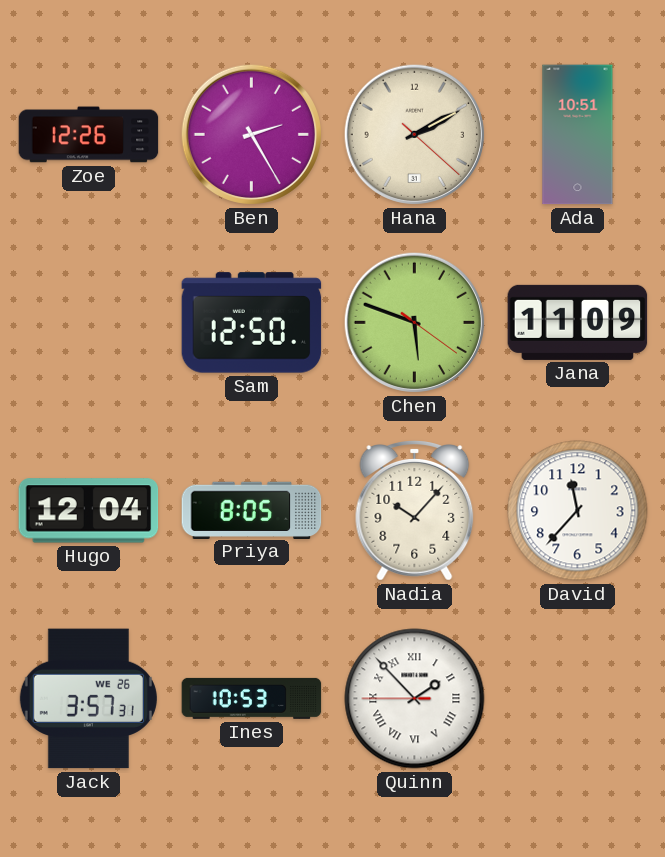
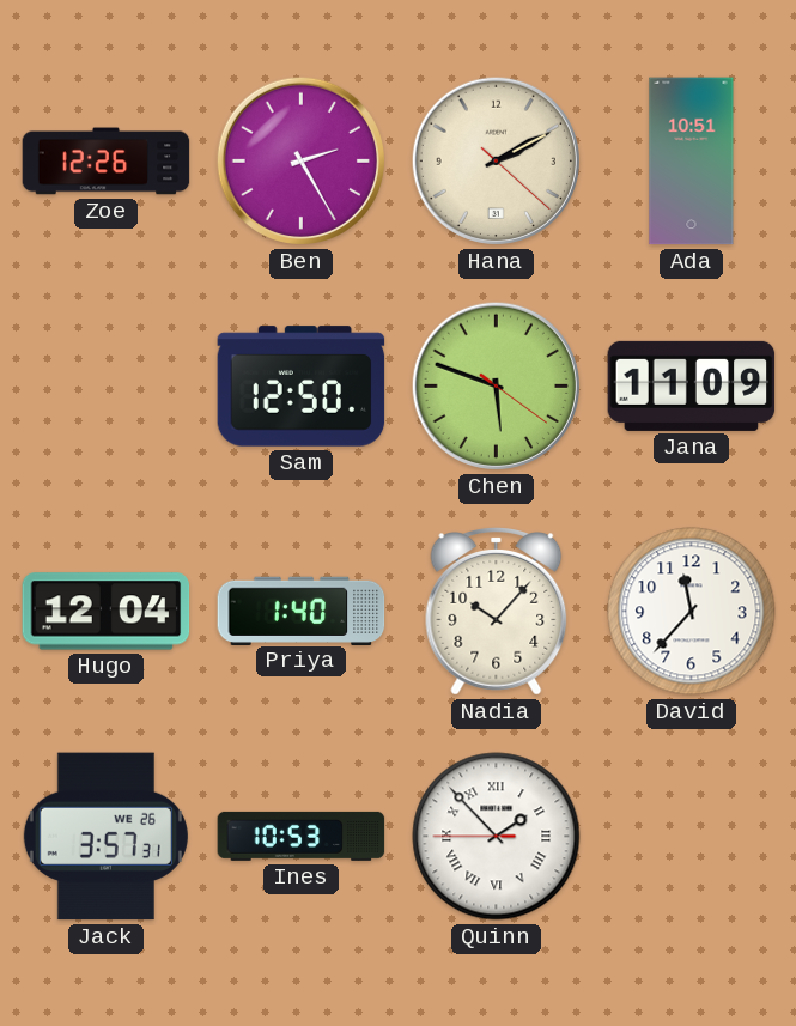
Priya: 8:05 -> 1:40 (302, 611)
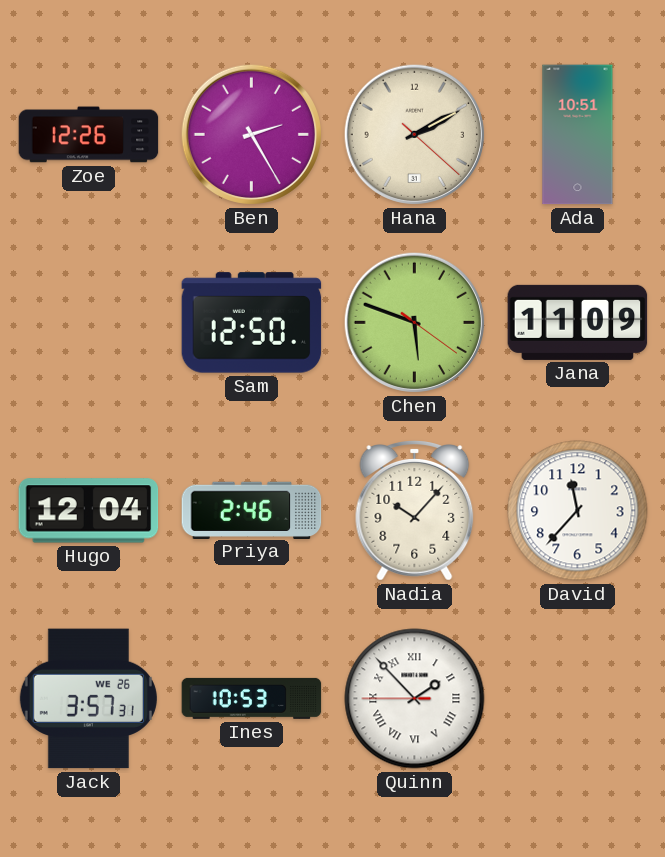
Priya: 1:40 -> 2:46 (252, 510)
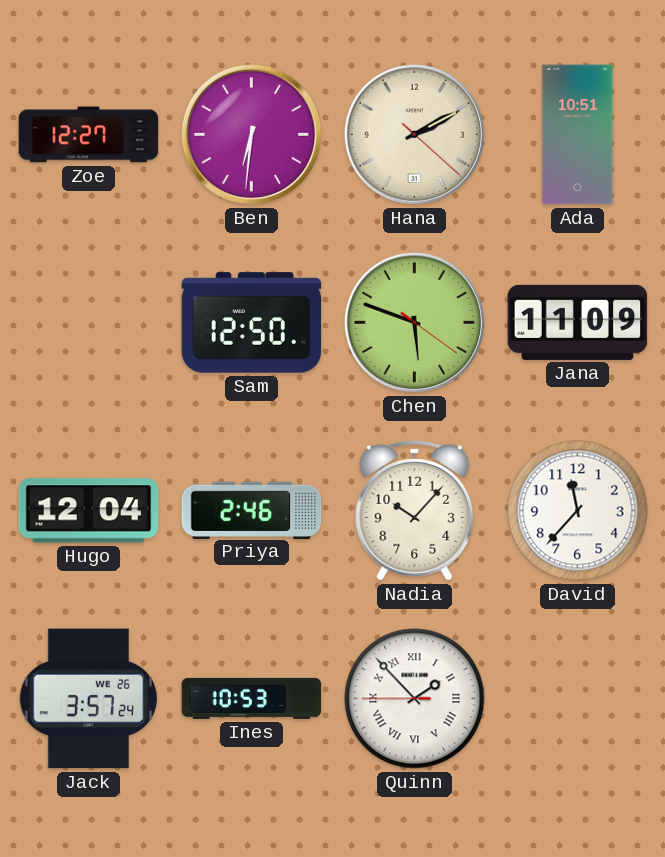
Zoe: 12:26 -> 12:27 (89, 135)
Ben: 2:25 -> 6:31 (251, 134)
Jack: 3:57:31 -> 3:57:24 (88, 699)
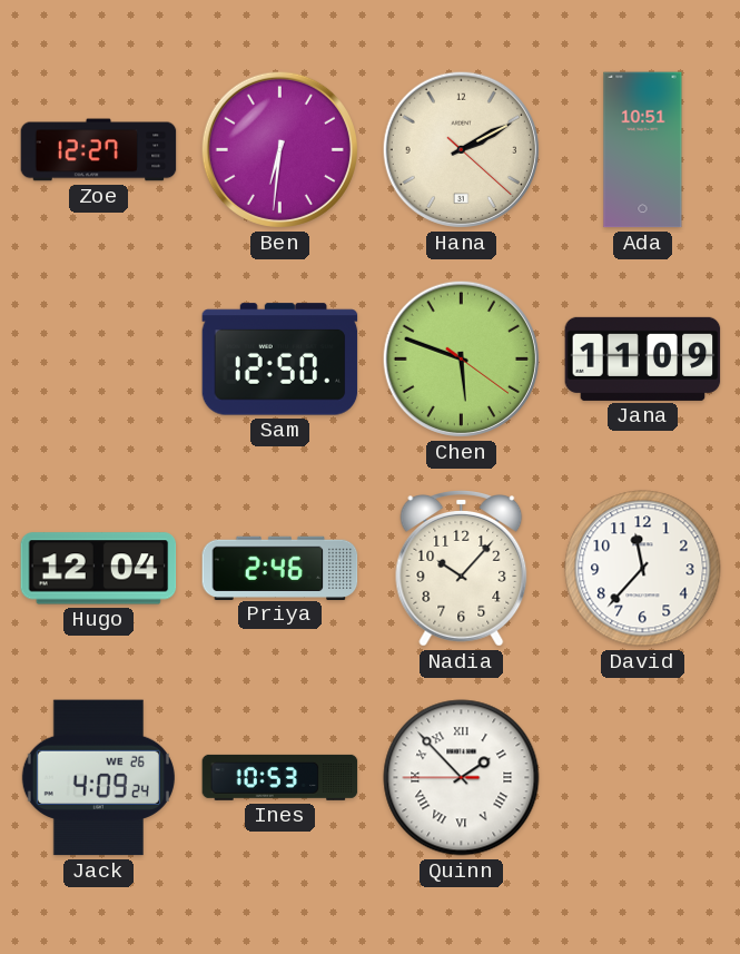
Jack: 3:57 -> 4:09 (98, 778)
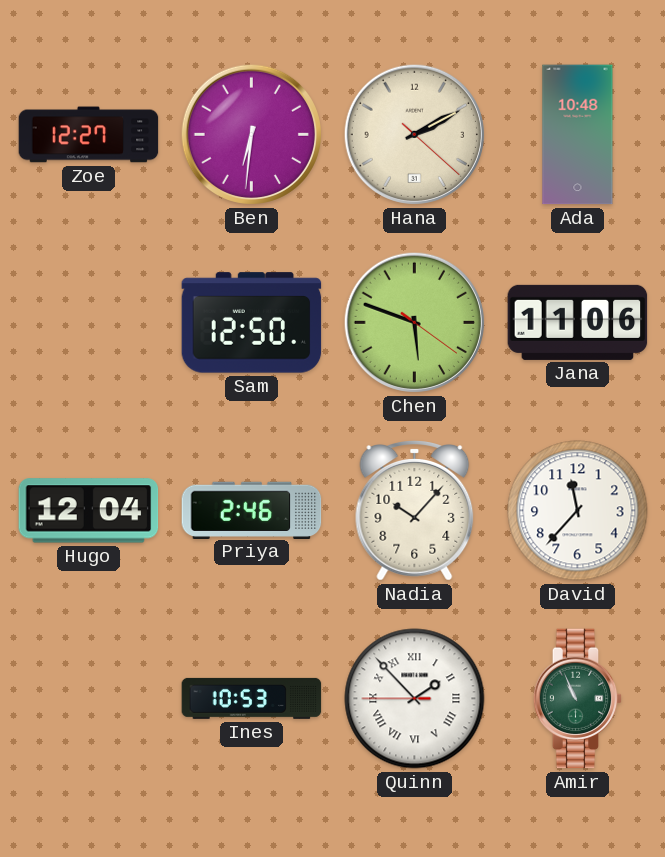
Ada: 10:51 -> 10:48 (578, 135)
Jana: 11:09 -> 11:06 (578, 322)
Jack: 4:09 -> none (98, 778)
Amir: none -> 10:56 (578, 699)
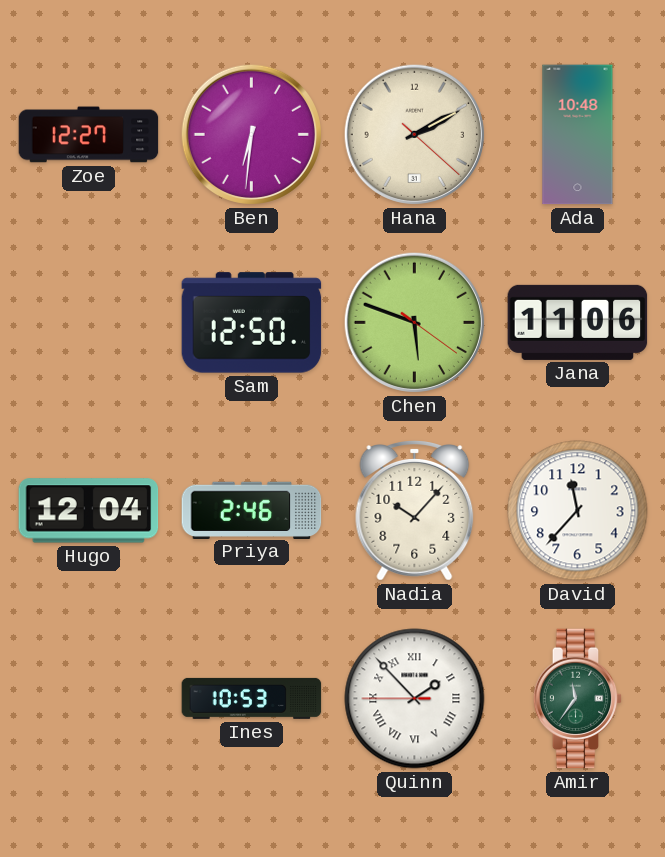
Amir: 10:56 -> 11:36 (578, 699)
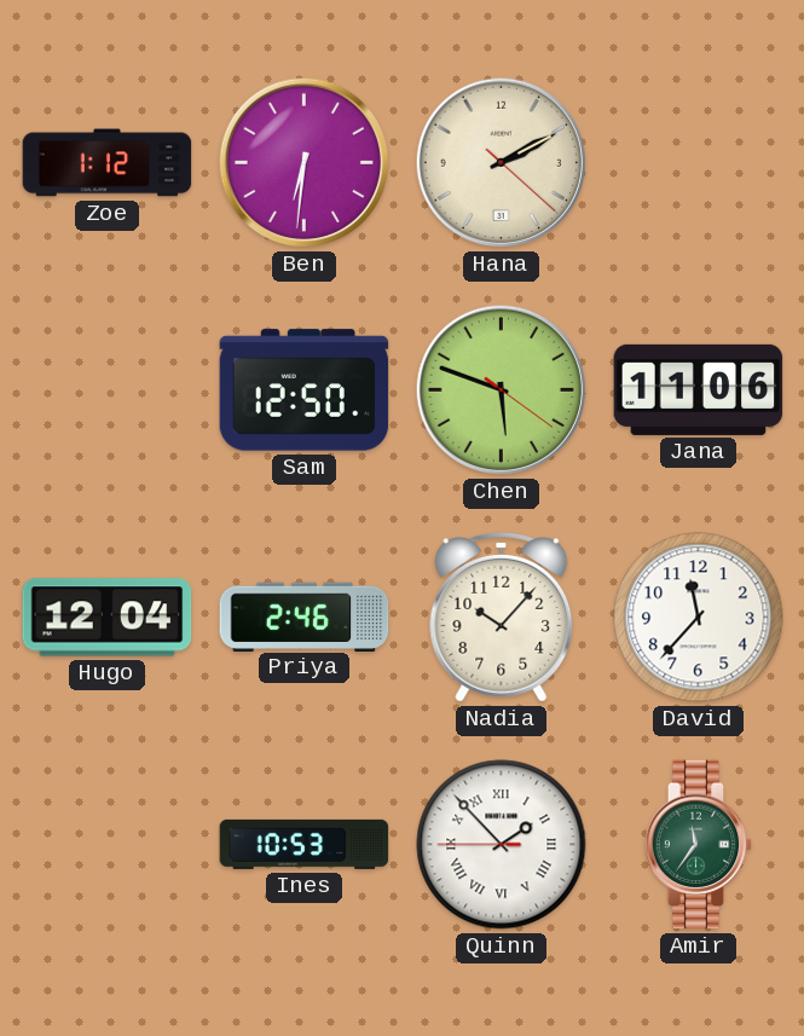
Zoe: 12:27 -> 1:12 (108, 163)
Ada: 10:48 -> none (578, 135)
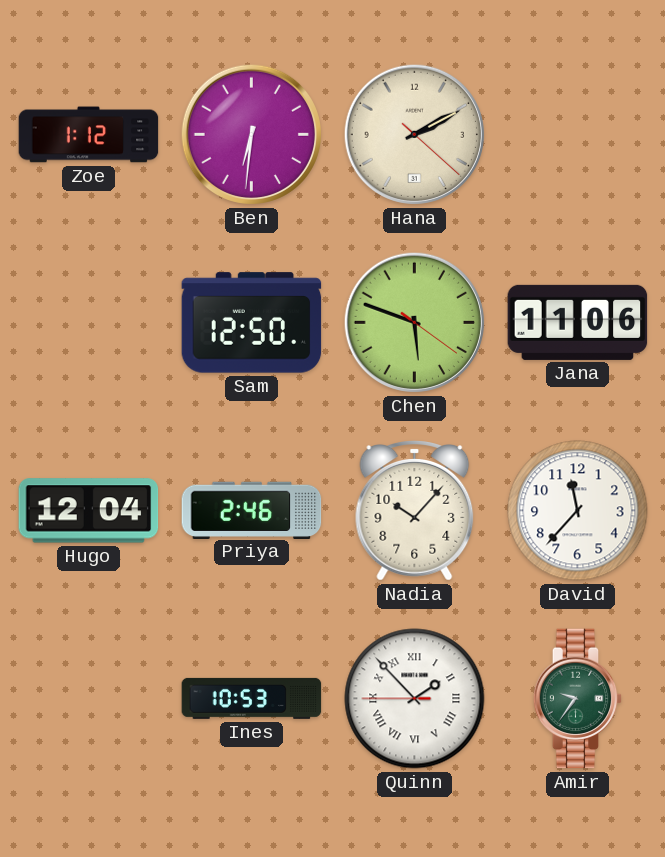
Amir: 11:36 -> 9:36 (578, 699)
